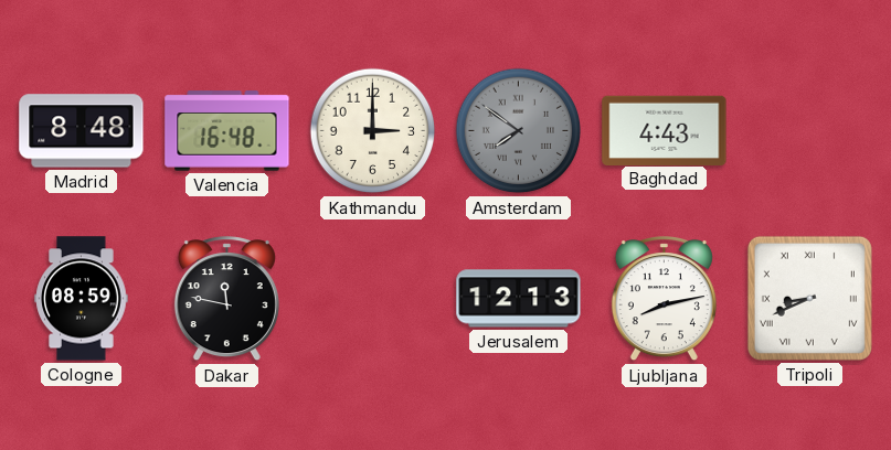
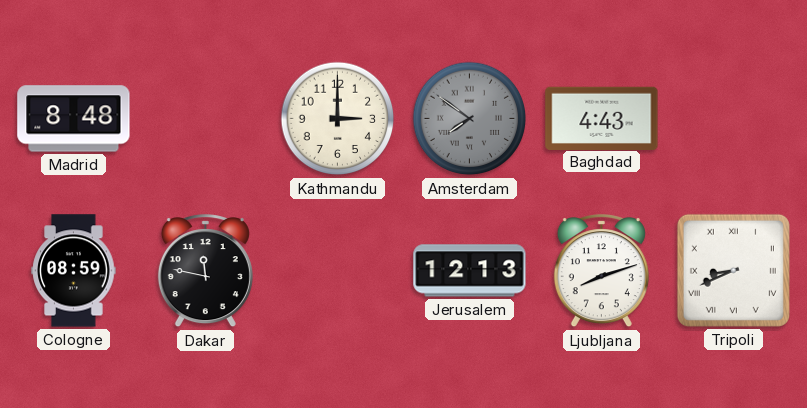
Valencia: 16:48 -> none (227, 131)
Ljubljana: 8:13 -> 8:12 (601, 271)
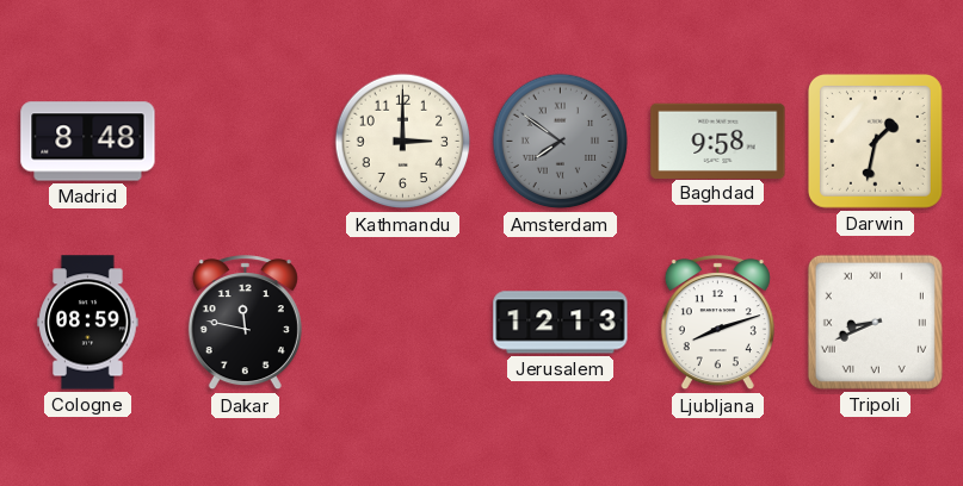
Baghdad: 4:43 -> 9:58 (718, 141)
Darwin: none -> 1:32 (875, 141)
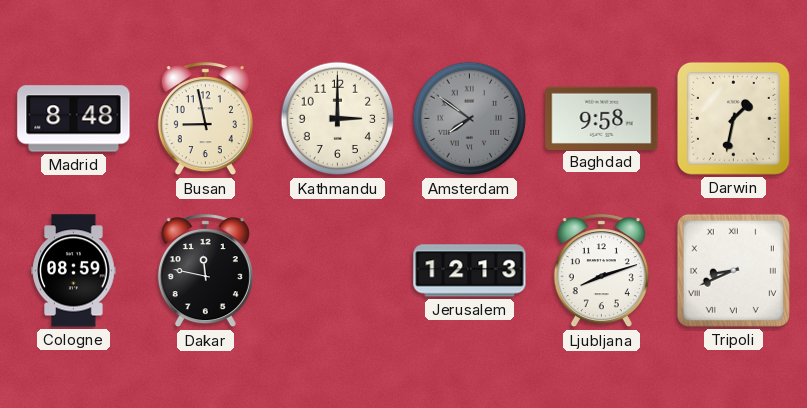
Busan: none -> 8:58 (205, 119)
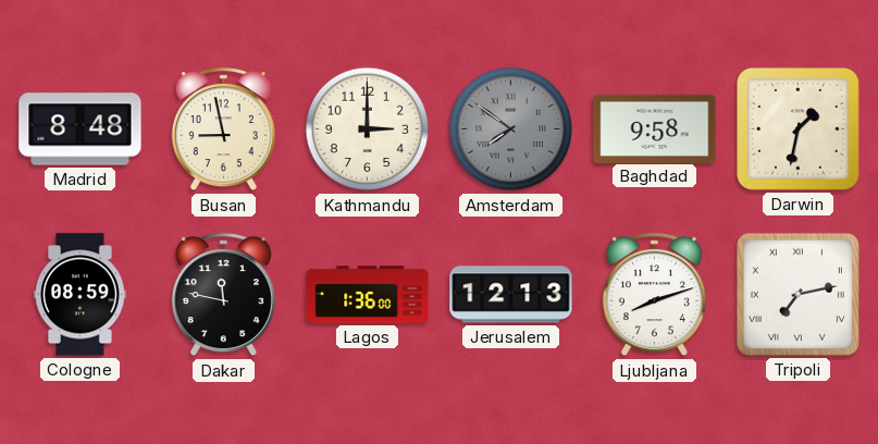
Lagos: none -> 1:36 (368, 295)
Tripoli: 8:41 -> 7:13 (797, 294)
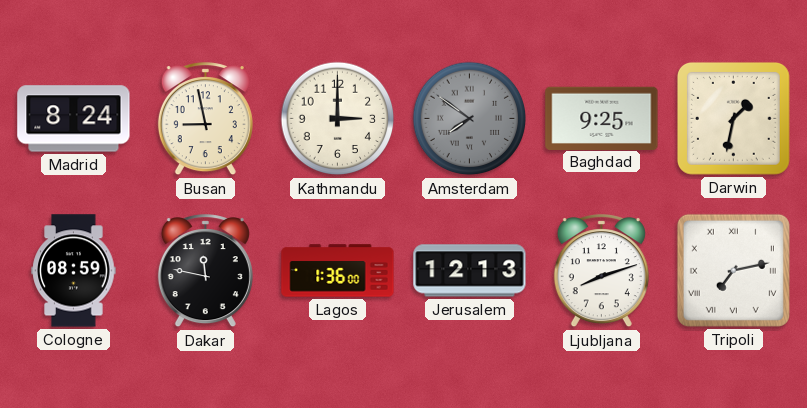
Madrid: 8:48 -> 8:24 (74, 119)
Baghdad: 9:58 -> 9:25 (602, 118)
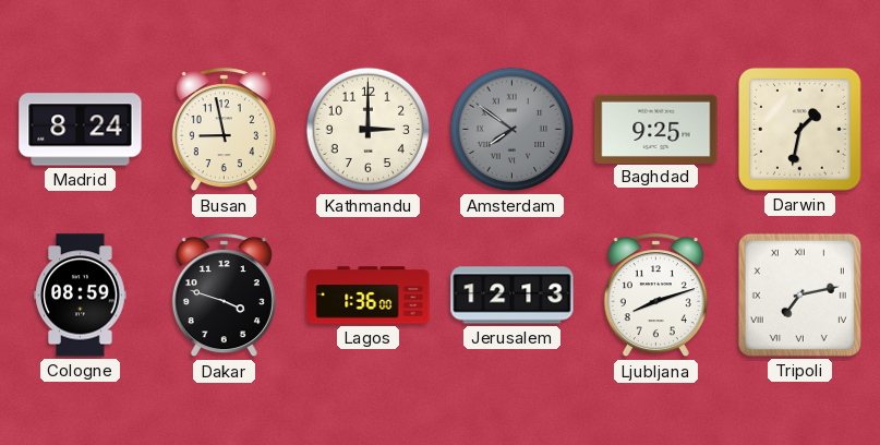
Dakar: 11:47 -> 3:48 (224, 296)
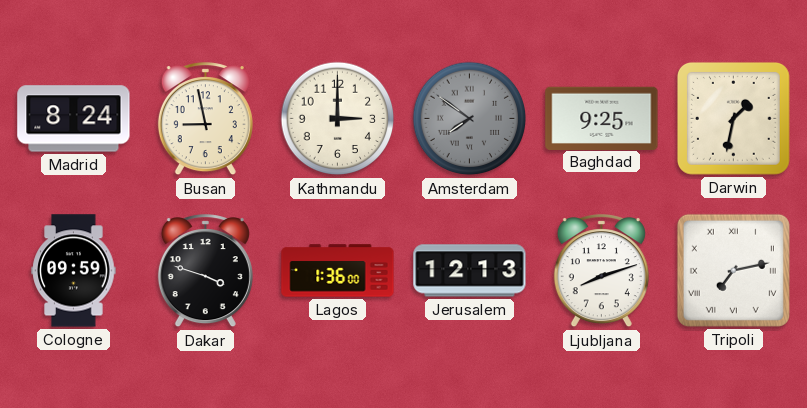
Cologne: 08:59 -> 09:59 (74, 271)
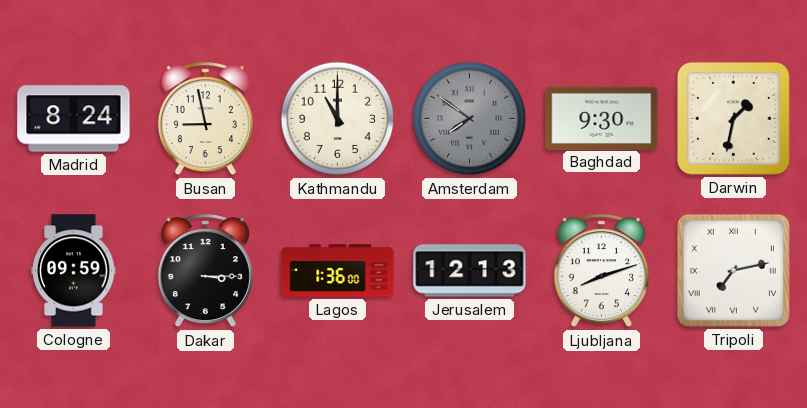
Kathmandu: 3:00 -> 11:00 (338, 119)
Baghdad: 9:25 -> 9:30 (602, 118)
Dakar: 3:48 -> 3:15 (205, 271)
